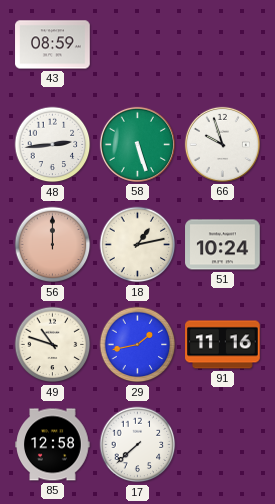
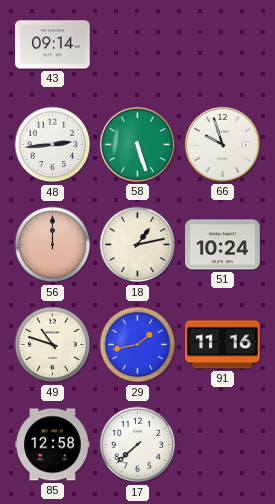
43: 08:59 -> 09:14 (53, 45)
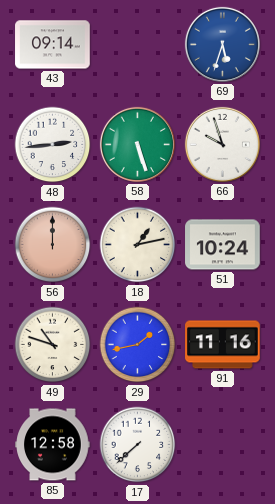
69: none -> 5:33 (222, 44)
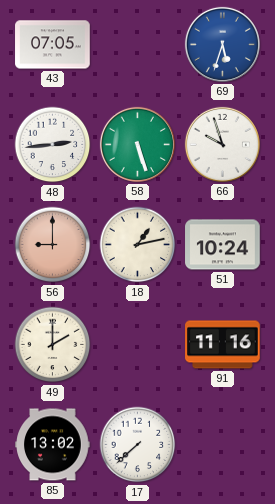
43: 09:14 -> 07:05 (53, 45)
56: 12:00 -> 9:00 (53, 245)
49: 10:48 -> 2:00 (53, 345)
29: 1:43 -> none (138, 345)
85: 12:58 -> 13:02 (53, 445)
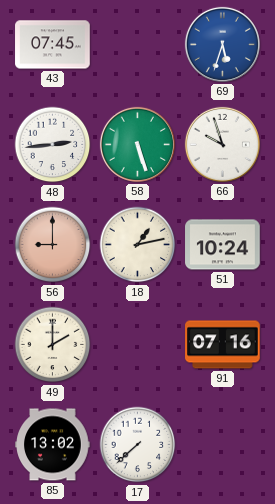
43: 07:05 -> 07:45 (53, 45)
91: 11:16 -> 07:16 (223, 345)
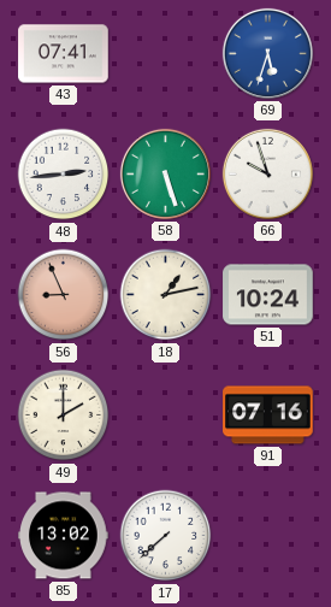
43: 07:45 -> 07:41 (64, 54)
56: 9:00 -> 8:56 (64, 295)
